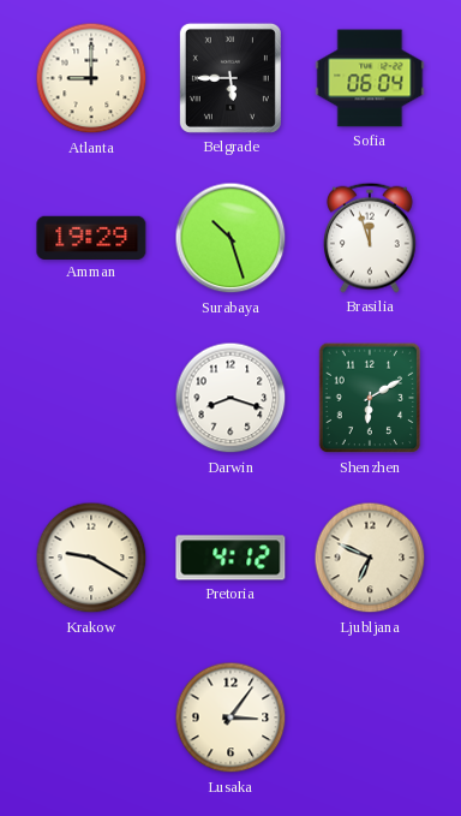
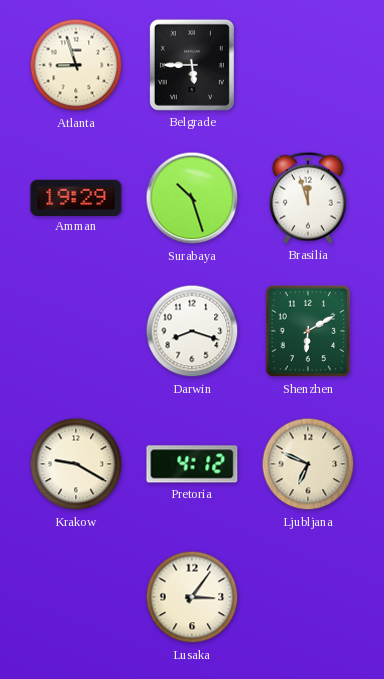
Atlanta: 9:00 -> 8:57 (76, 65)
Sofia: 06:04 -> none (370, 78)
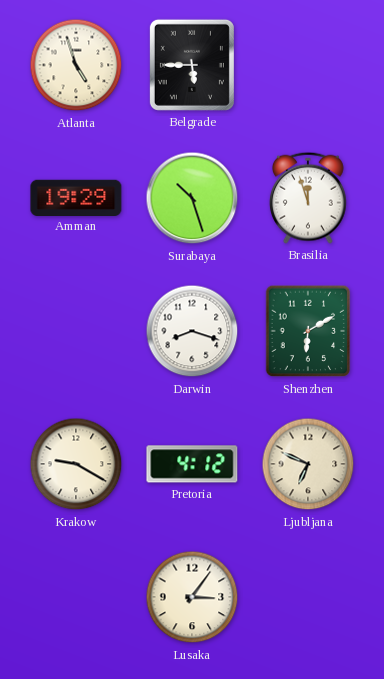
Atlanta: 8:57 -> 4:57 (76, 65)
